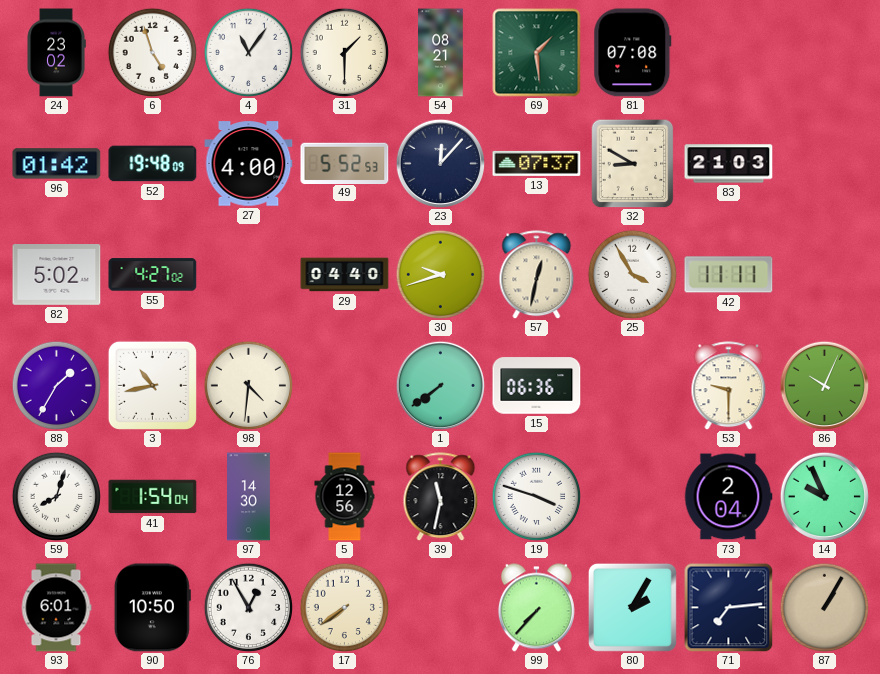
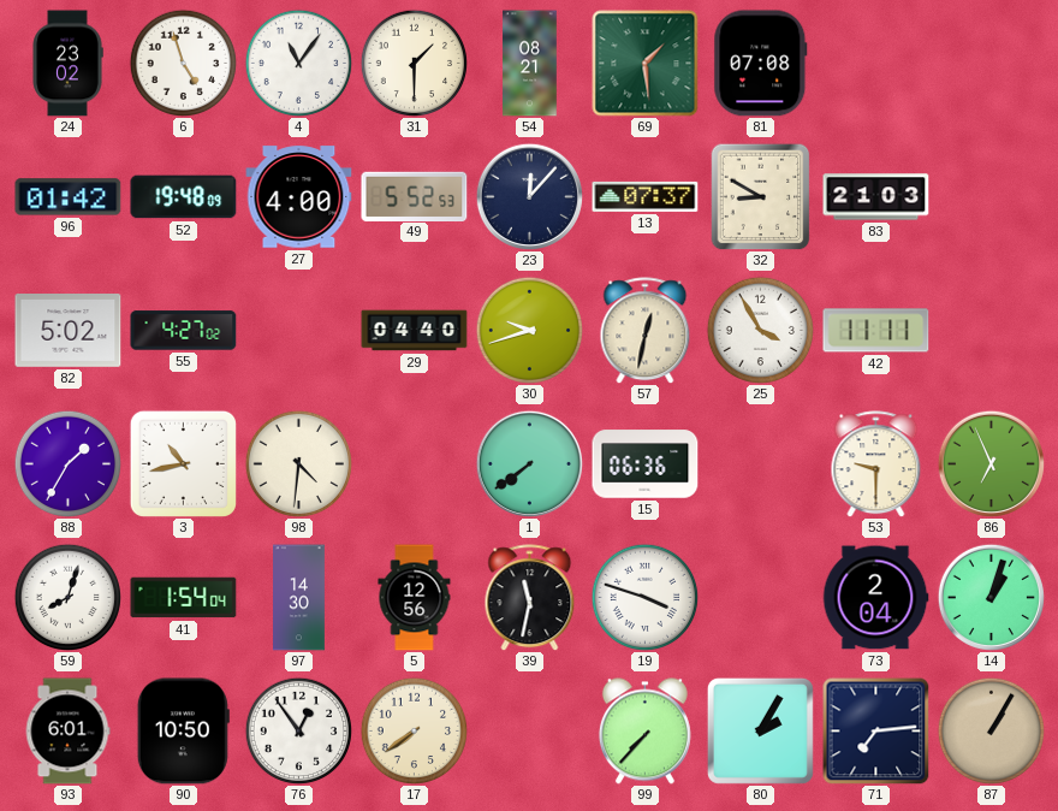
86: 10:04 -> 6:56 (991, 463)
14: 9:56 -> 1:03 (991, 597)
76: 12:55 -> 12:54 (298, 730)
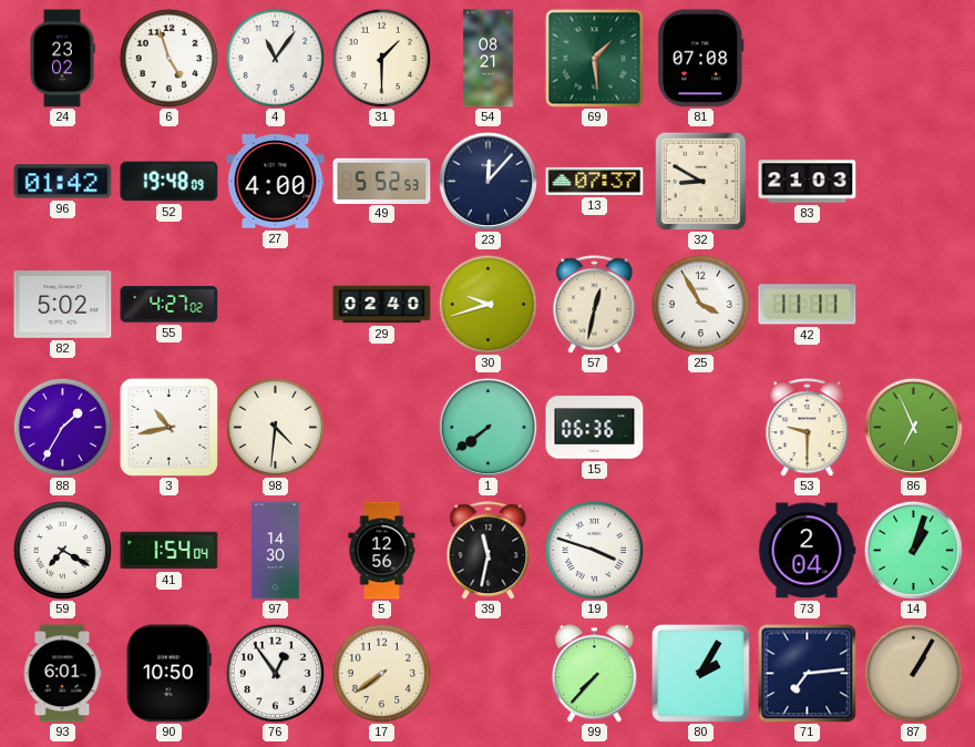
29: 04:40 -> 02:40 (382, 305)
59: 8:03 -> 7:20 (62, 550)
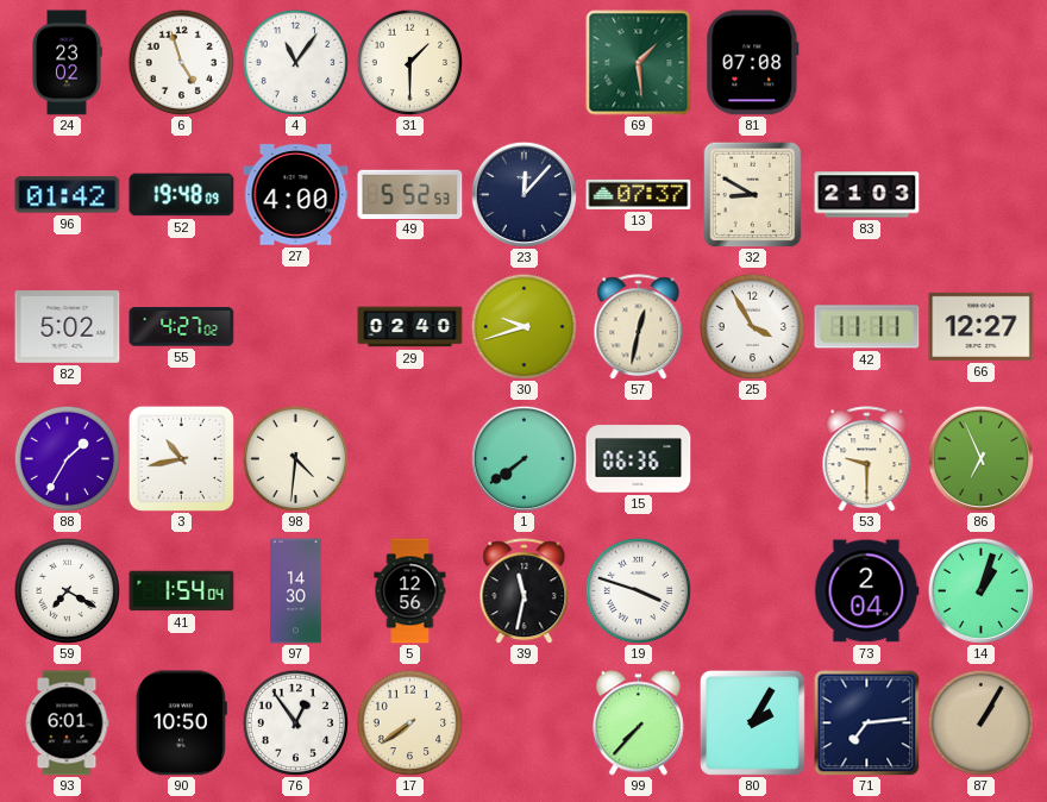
54: 08:21 -> none (489, 59)
66: none -> 12:27 (982, 326)
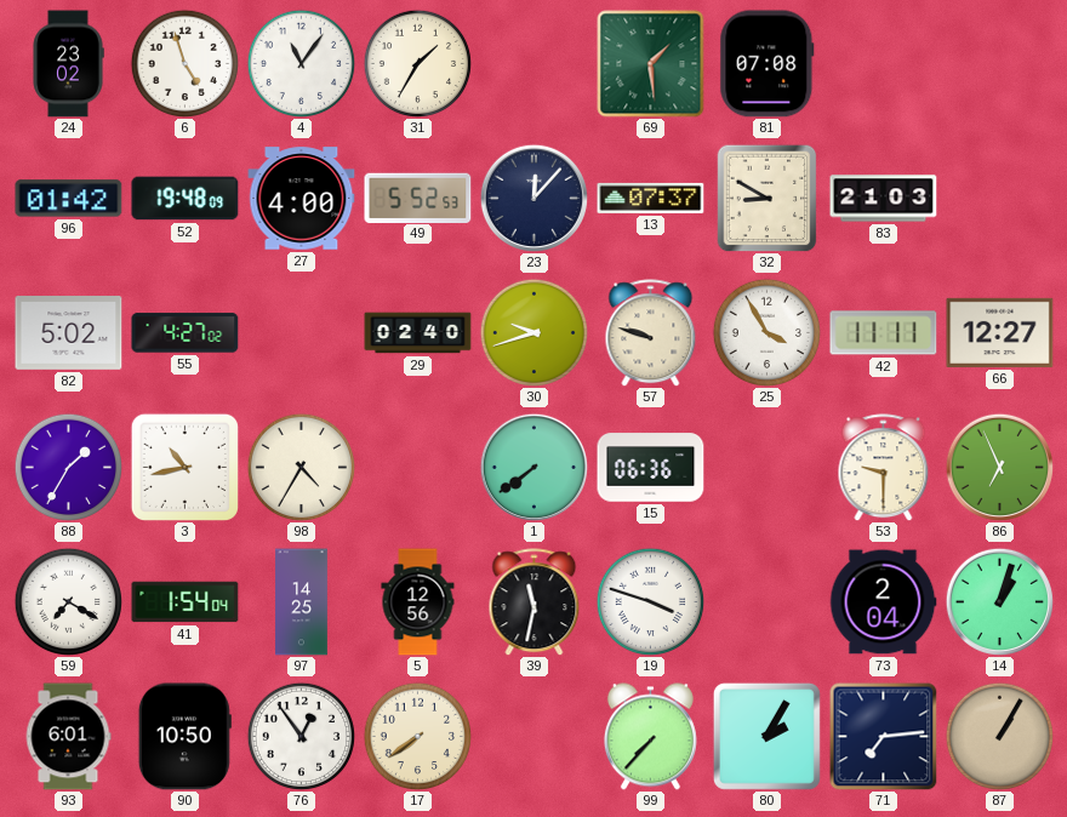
31: 1:30 -> 1:35 (417, 63)
57: 12:32 -> 9:48 (651, 333)
98: 4:31 -> 4:35 (301, 467)
97: 14:30 -> 14:25 (302, 602)
